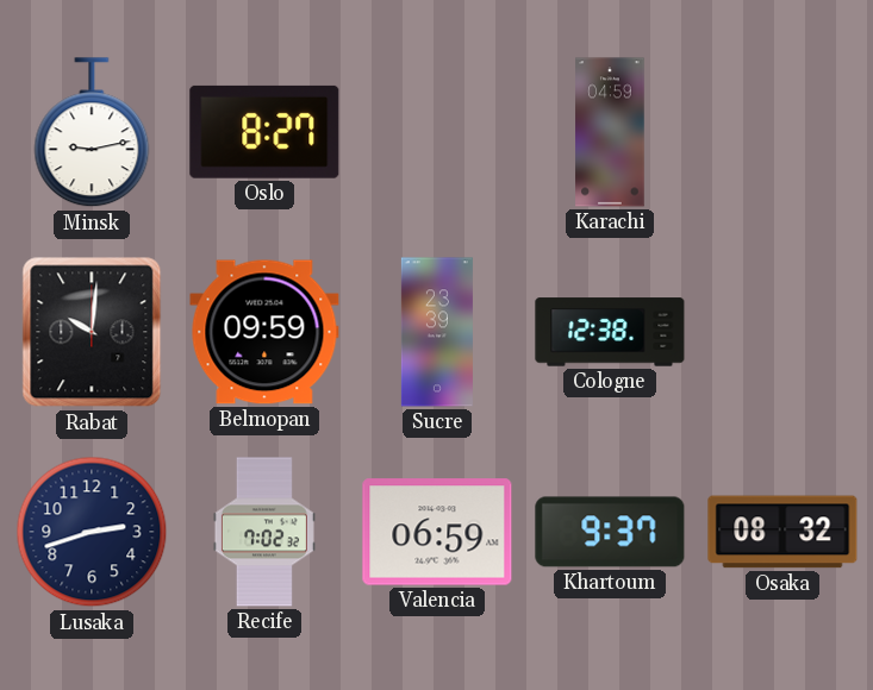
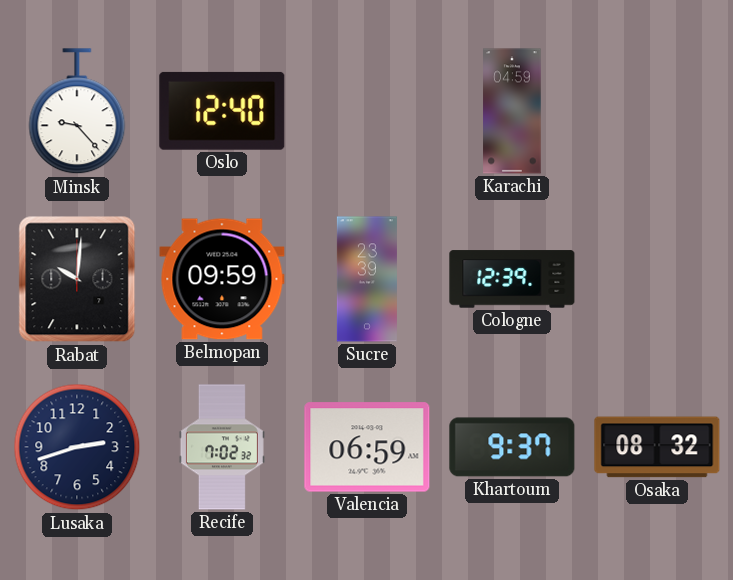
Minsk: 9:13 -> 9:23 (77, 112)
Oslo: 8:27 -> 12:40 (222, 111)
Cologne: 12:38 -> 12:39 (512, 279)
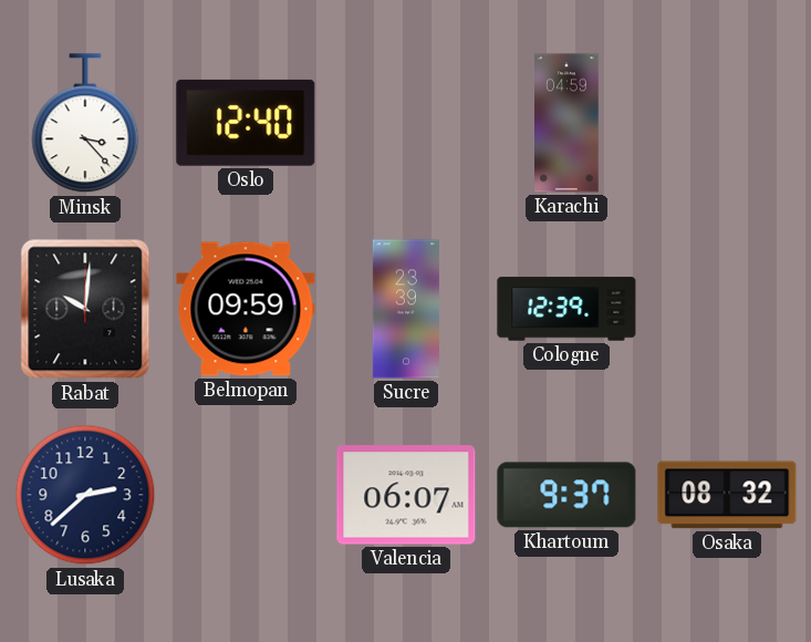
Minsk: 9:23 -> 3:23 (85, 124)
Lusaka: 2:42 -> 2:38 (85, 495)
Recife: 7:02 -> none (222, 447)
Valencia: 06:59 -> 06:07 (406, 495)
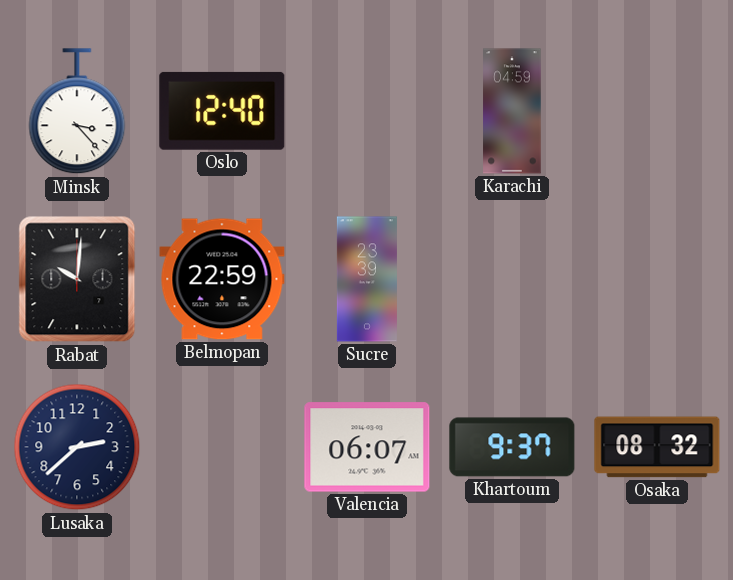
Belmopan: 09:59 -> 22:59 (222, 279)
Cologne: 12:39 -> none (566, 309)
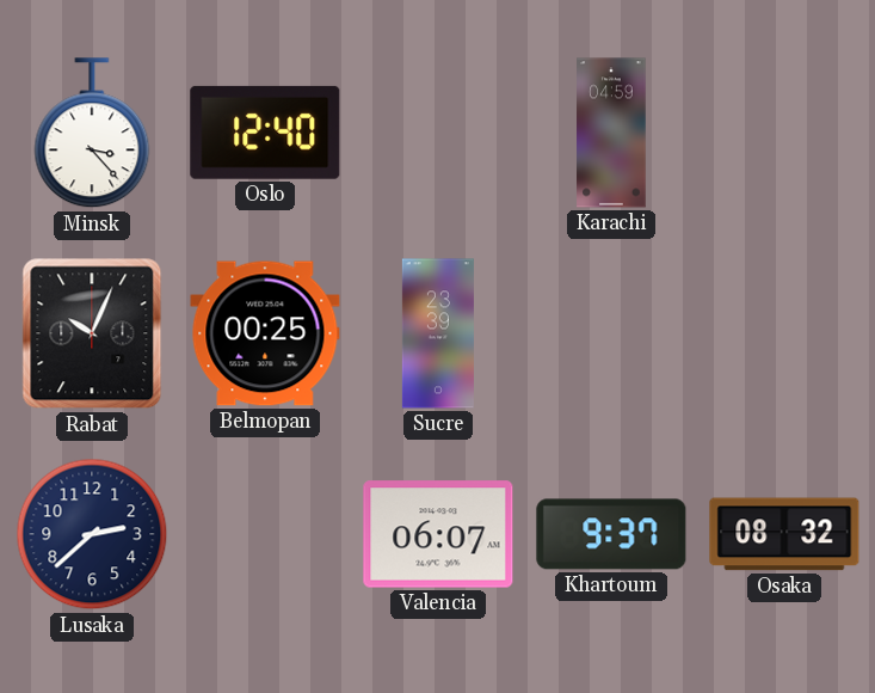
Rabat: 10:01 -> 10:04 (92, 333)
Belmopan: 22:59 -> 00:25 (265, 333)
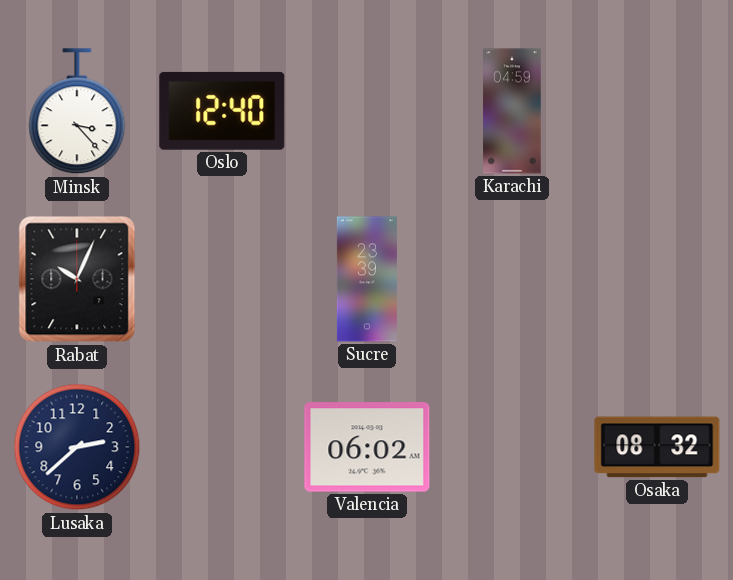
Belmopan: 00:25 -> none (265, 333)
Valencia: 06:07 -> 06:02 (367, 447)
Khartoum: 9:37 -> none (611, 534)
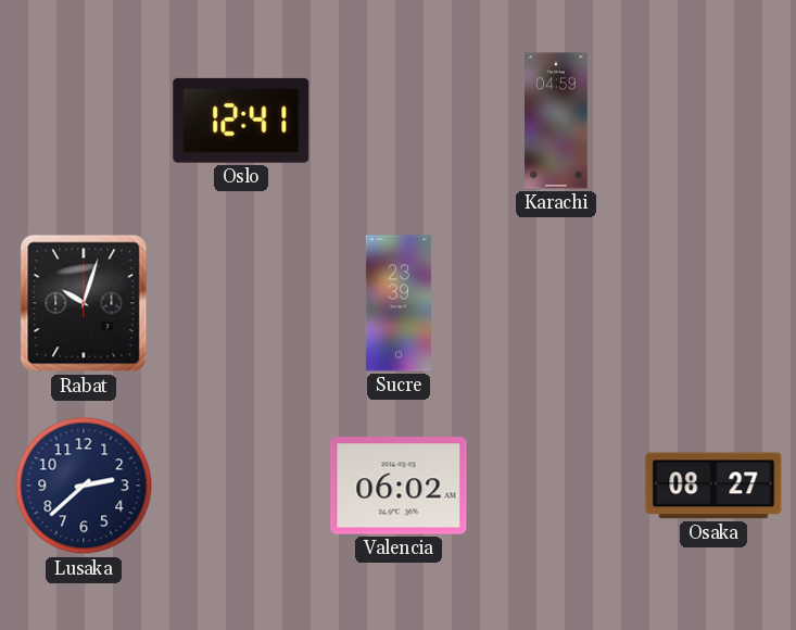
Minsk: 3:23 -> none (77, 112)
Oslo: 12:40 -> 12:41 (241, 121)
Rabat: 10:04 -> 10:03 (84, 303)
Osaka: 08:32 -> 08:27 (713, 486)
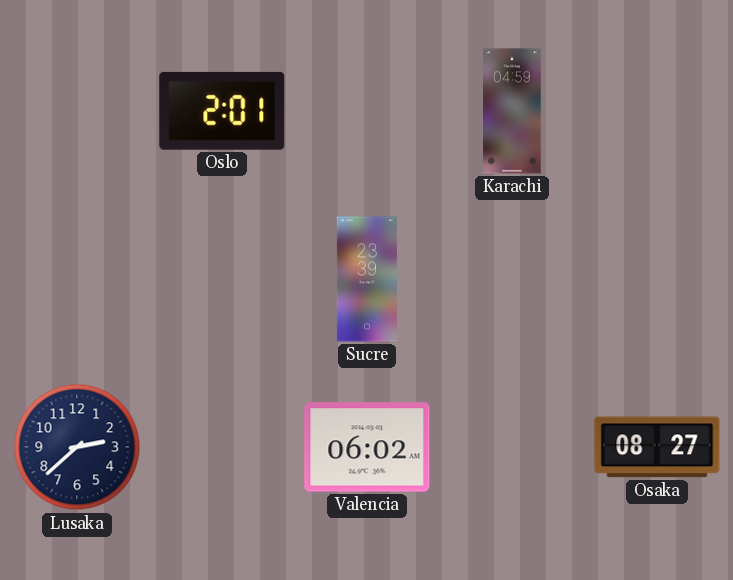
Oslo: 12:41 -> 2:01 (222, 111)
Rabat: 10:03 -> none (84, 303)
